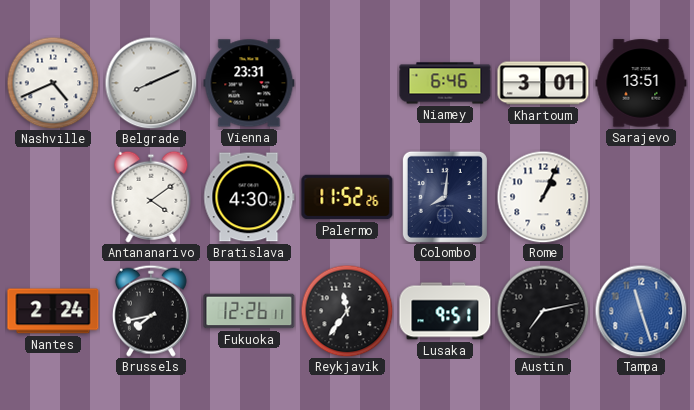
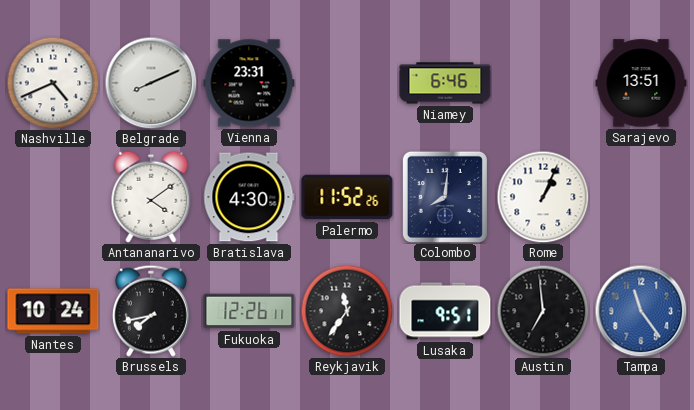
Khartoum: 3:01 -> none (543, 83)
Nantes: 2:24 -> 10:24 (53, 311)
Austin: 7:13 -> 6:59 (543, 311)
Tampa: 11:27 -> 11:24 (641, 311)
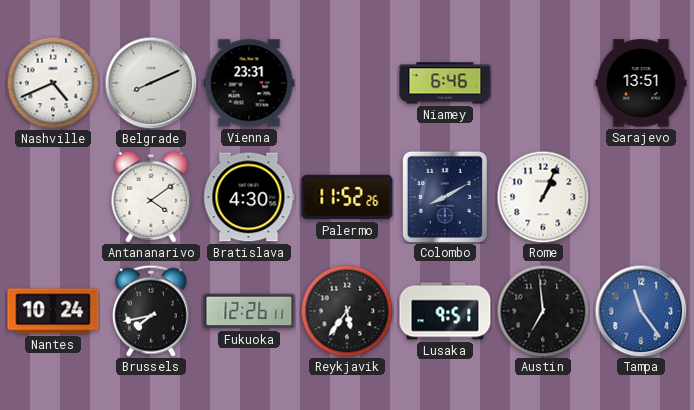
Colombo: 8:01 -> 8:10 (445, 197)
Reykjavik: 11:36 -> 5:36 (347, 311)
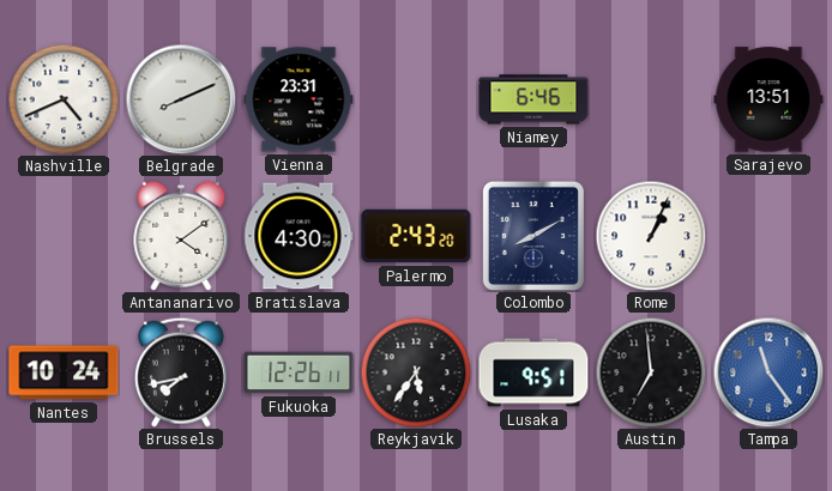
Palermo: 11:52 -> 2:43 (416, 236)
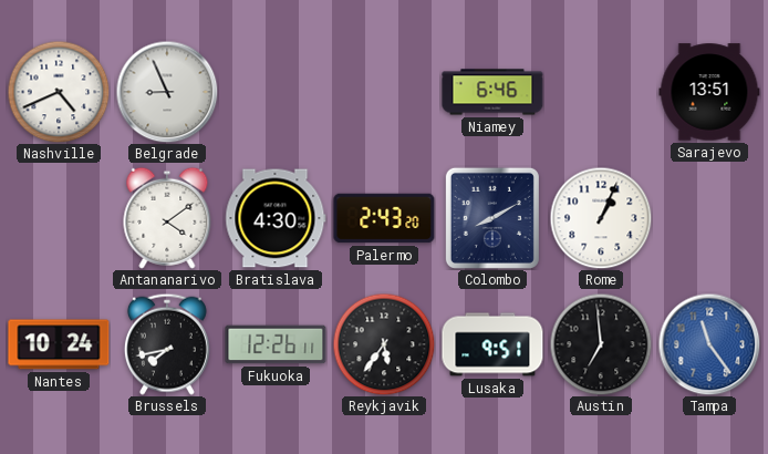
Belgrade: 8:11 -> 8:56 (167, 92)
Vienna: 23:31 -> none (299, 99)
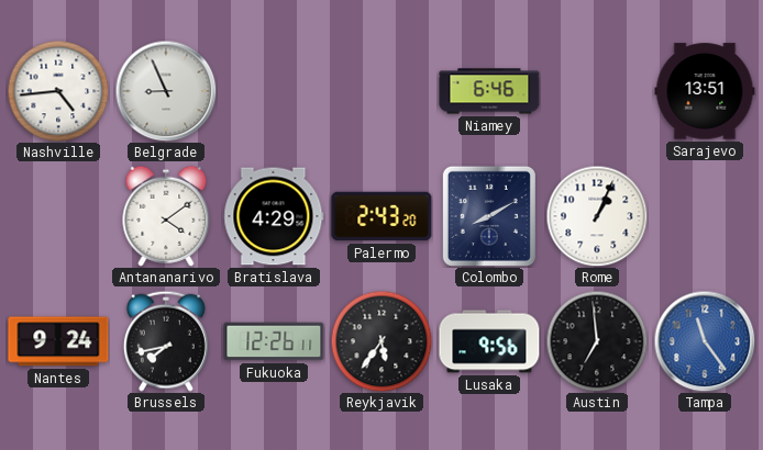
Nashville: 4:41 -> 4:44 (58, 91)
Bratislava: 4:30 -> 4:29 (274, 216)
Nantes: 10:24 -> 9:24 (58, 341)
Lusaka: 9:51 -> 9:56 (489, 341)
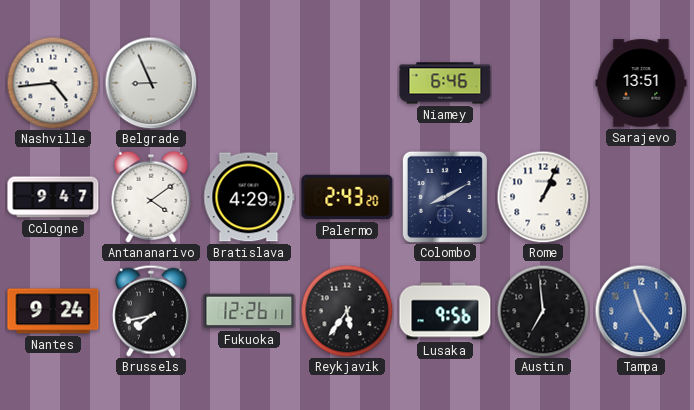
Cologne: none -> 9:47 (53, 197)
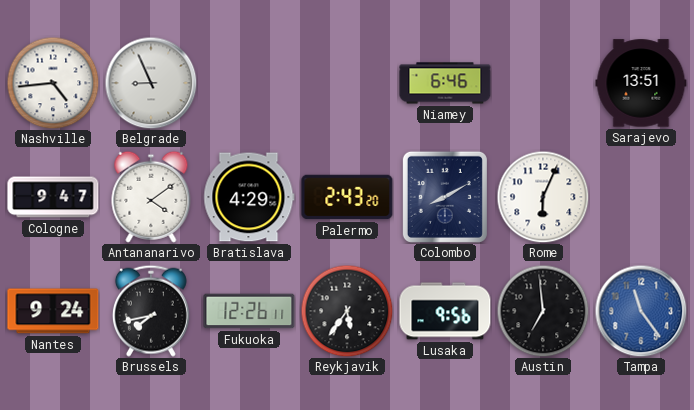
Rome: 1:04 -> 6:04 (543, 197)
